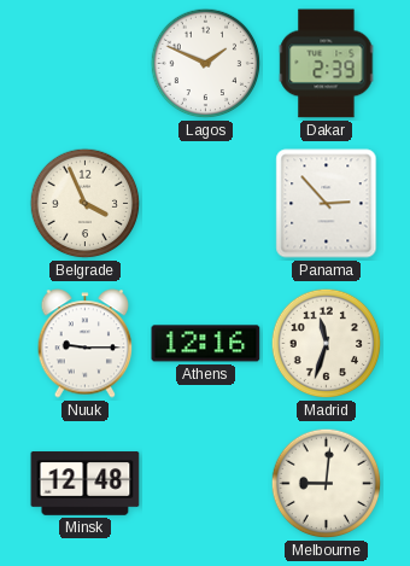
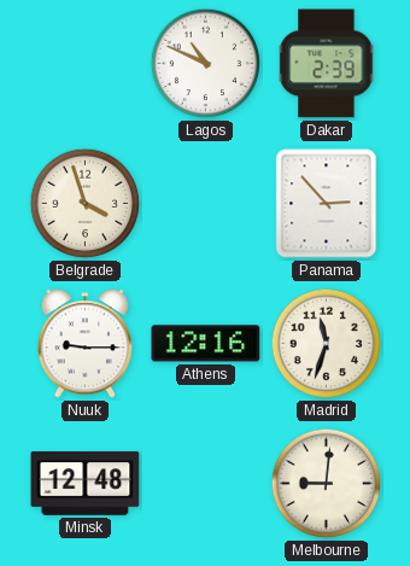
Lagos: 1:49 -> 10:49 (206, 64)
Belgrade: 3:56 -> 3:57 (86, 204)
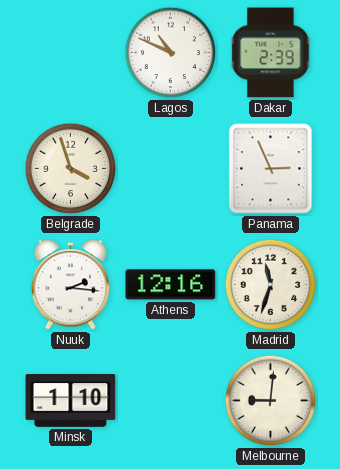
Panama: 2:53 -> 2:56 (271, 169)
Nuuk: 9:15 -> 2:16 (71, 285)
Minsk: 12:48 -> 1:10 (71, 401)
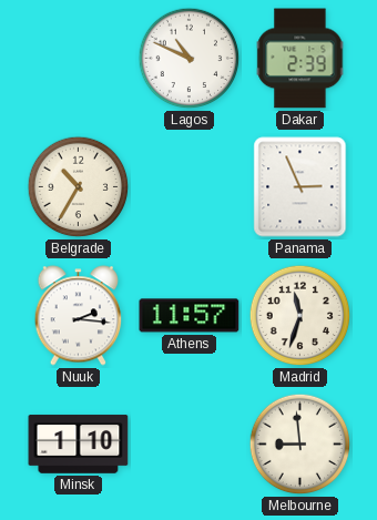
Belgrade: 3:57 -> 10:35 (79, 187)
Athens: 12:16 -> 11:57 (190, 316)
Melbourne: 9:01 -> 8:59 (300, 445)
